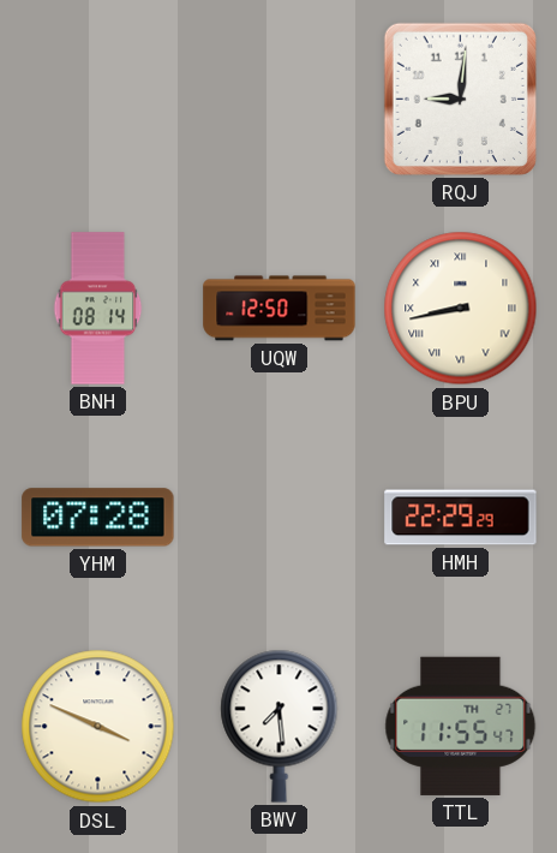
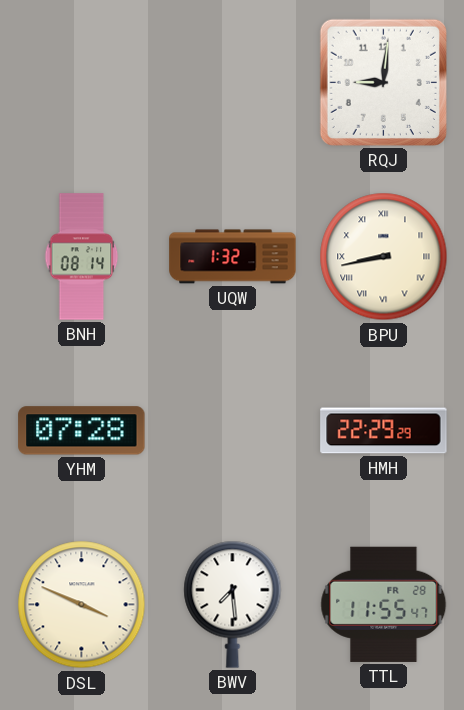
UQW: 12:50 -> 1:32 (233, 257)
TTL date: TH 27 -> FR 28 (384, 604)
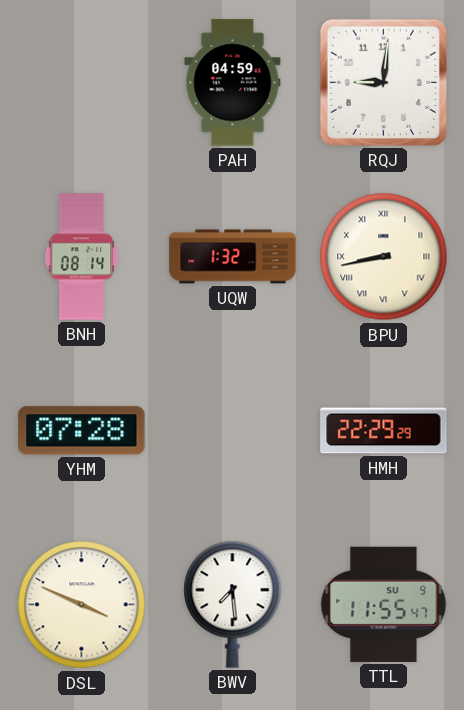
PAH: none -> 04:59 (233, 83)
TTL date: FR 28 -> SU 9 (384, 604)
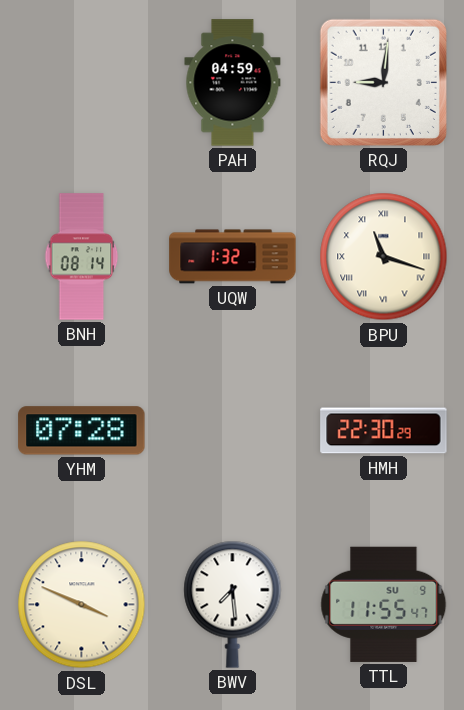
BPU: 8:43 -> 11:18 (384, 257)
HMH: 22:29 -> 22:30 (384, 431)
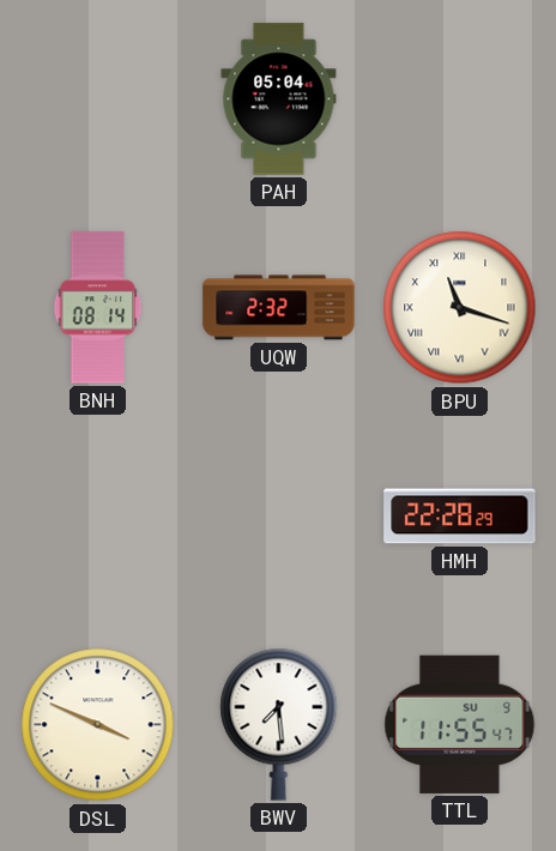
PAH: 04:59 -> 05:04 (279, 99)
RQJ: 9:01 -> none (383, 82)
UQW: 1:32 -> 2:32 (279, 308)
YHM: 07:28 -> none (82, 431)
HMH: 22:30 -> 22:28 (460, 517)
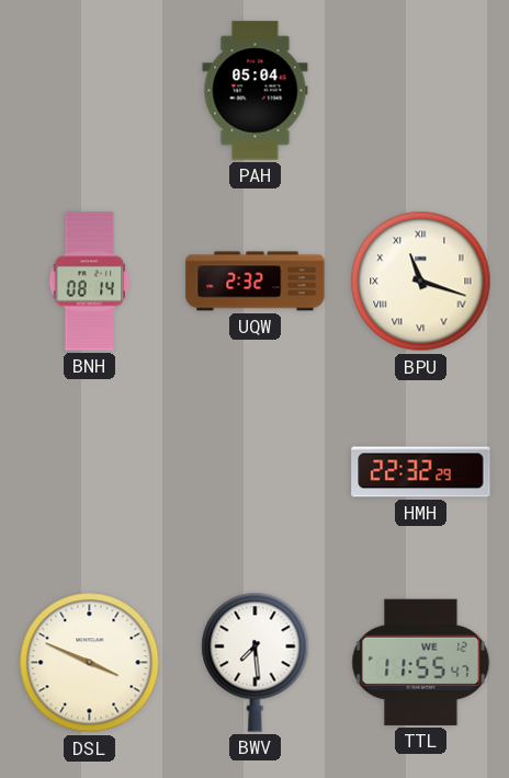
HMH: 22:28 -> 22:32 (421, 472)
TTL date: SU 9 -> WE 12 (421, 662)
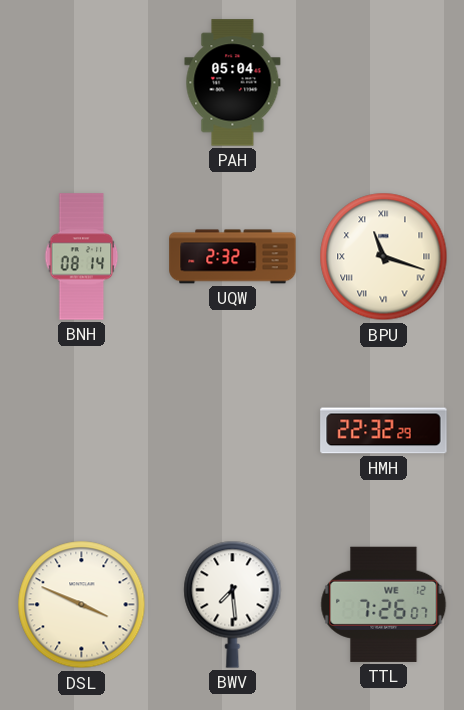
TTL: 11:55 -> 7:26 (384, 604)
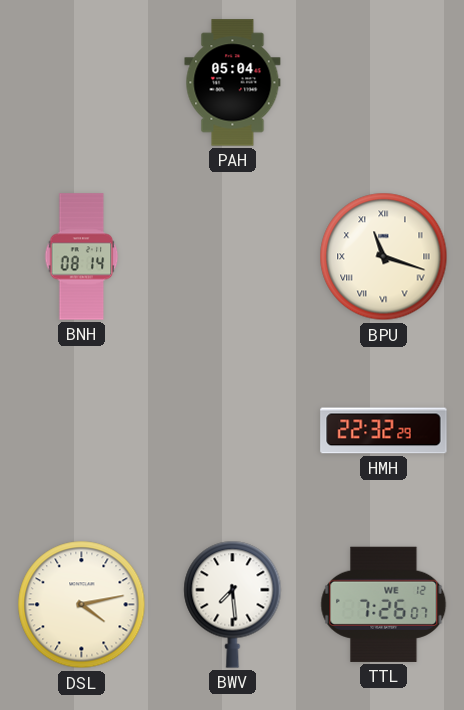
UQW: 2:32 -> none (233, 257)
DSL: 3:49 -> 4:13 (82, 605)
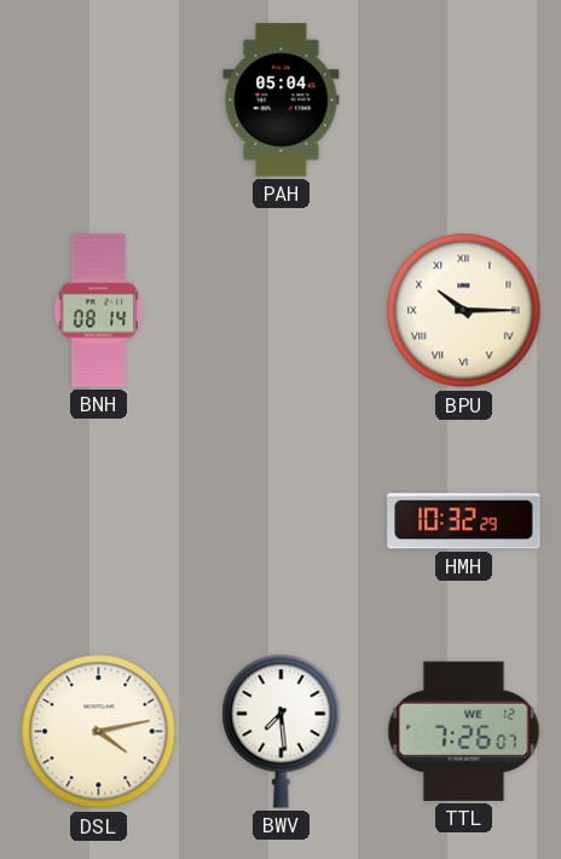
BPU: 11:18 -> 10:15 (464, 311)
HMH: 22:32 -> 10:32 (464, 521)
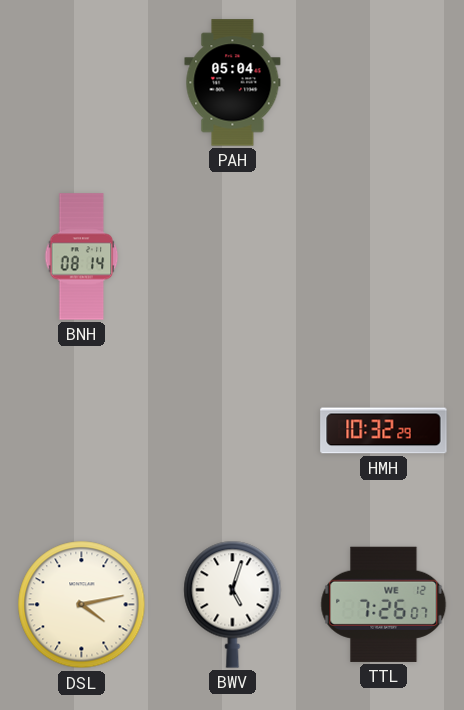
BPU: 10:15 -> none (464, 311)
BWV: 7:29 -> 5:03 (233, 604)
